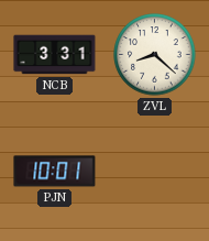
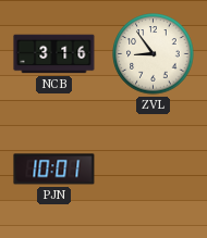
NCB: 3:31 -> 3:16 (54, 54)
ZVL: 8:22 -> 8:54 (154, 54)
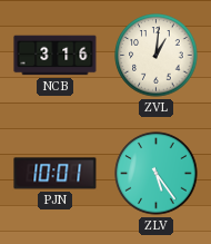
ZVL: 8:54 -> 1:01 (157, 56)
ZLV: none -> 5:24 (157, 174)
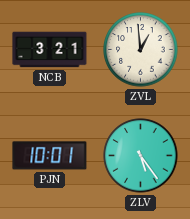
NCB: 3:16 -> 3:21 (50, 50)
ZVL: 1:01 -> 12:59 (141, 50)
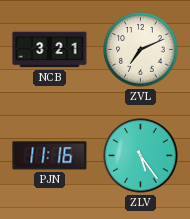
ZVL: 12:59 -> 7:11 (141, 50)
PJN: 10:01 -> 11:16 (50, 156)
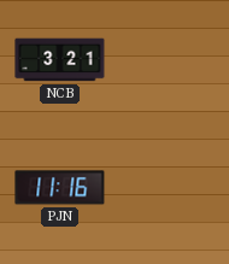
ZVL: 7:11 -> none (141, 50)
ZLV: 5:24 -> none (141, 156)
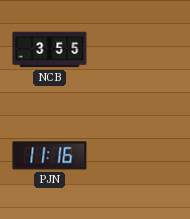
NCB: 3:21 -> 3:55 (50, 50)
